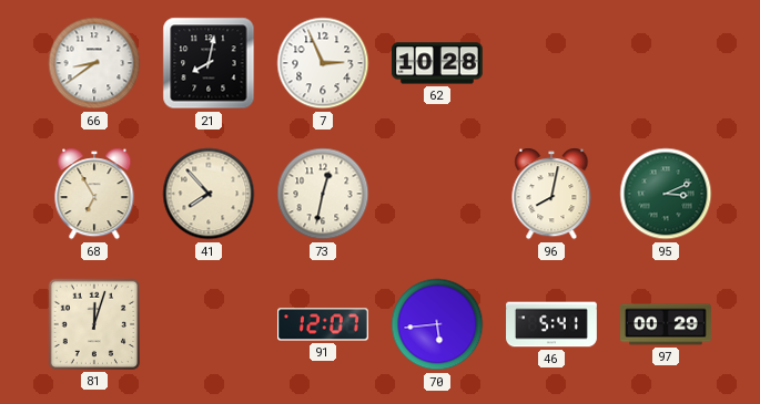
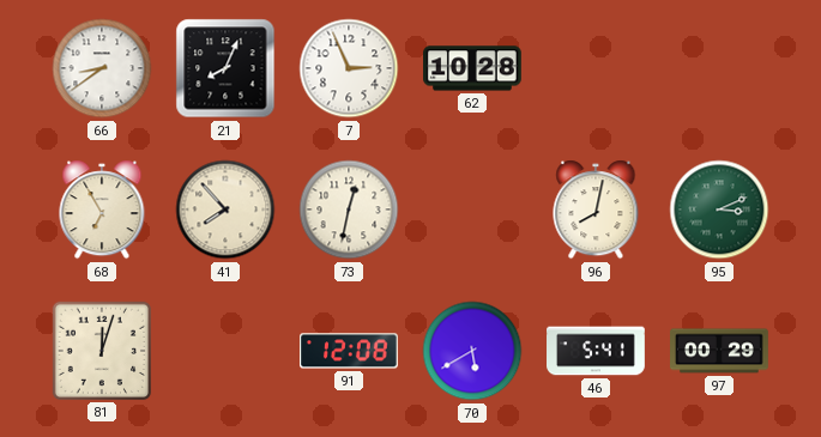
21: 8:02 -> 8:04 (225, 68)
91: 12:07 -> 12:08 (350, 351)
70: 5:44 -> 5:40 (472, 351)
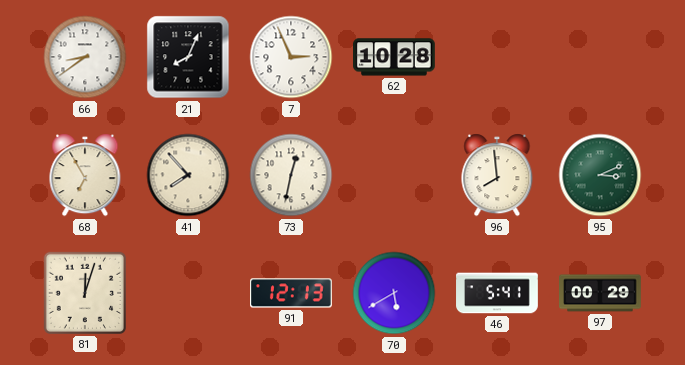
96: 8:02 -> 7:59 (497, 175)
91: 12:08 -> 12:13 (292, 293)
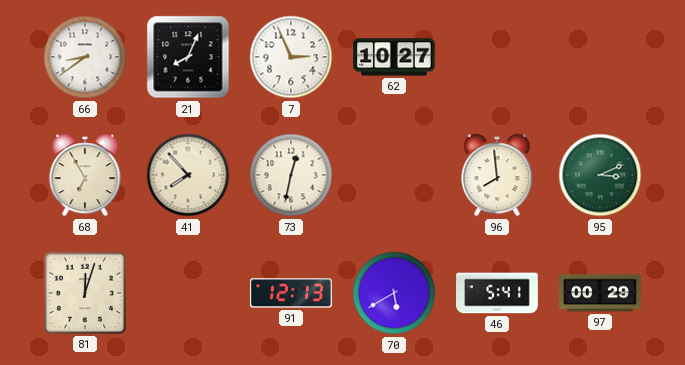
62: 10:28 -> 10:27 (395, 57)
